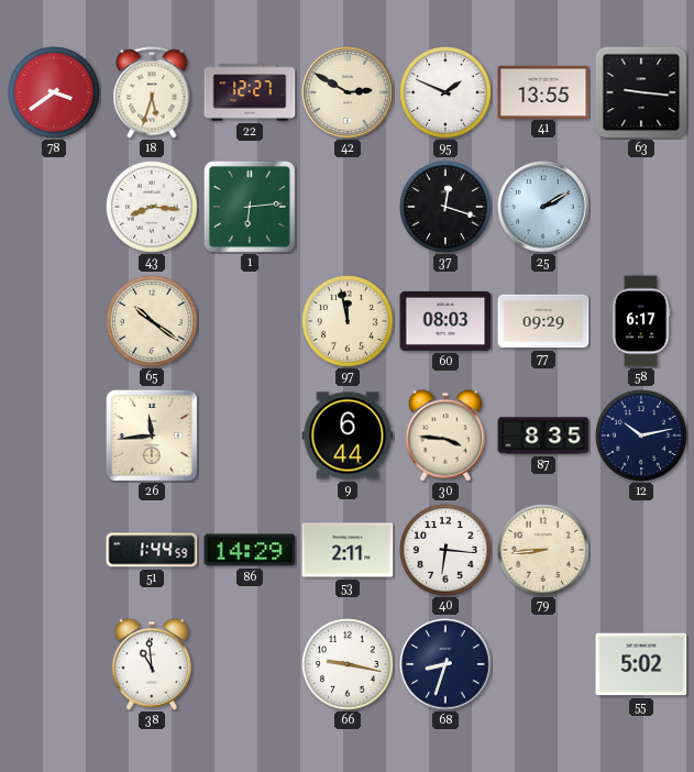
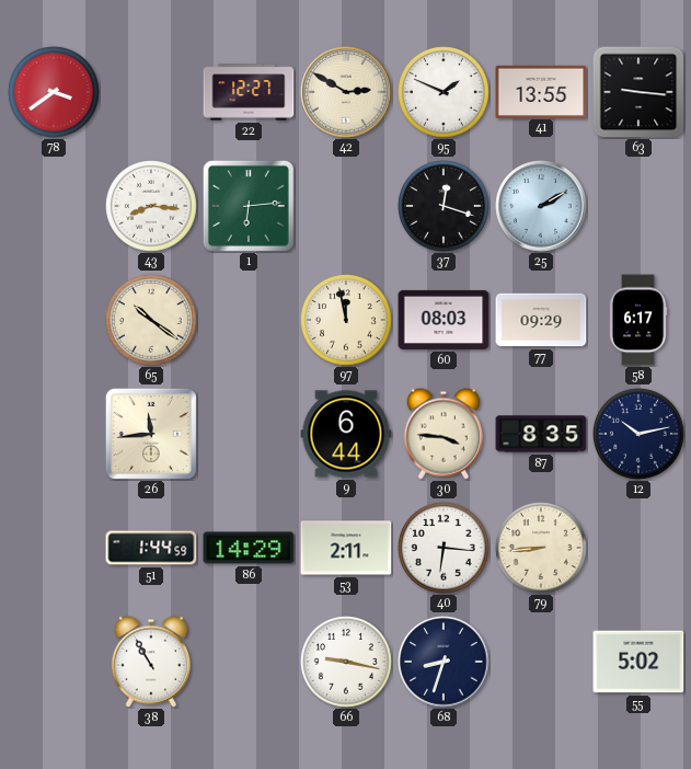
18: 5:33 -> none (152, 92)
38: 10:59 -> 10:55 (151, 662)
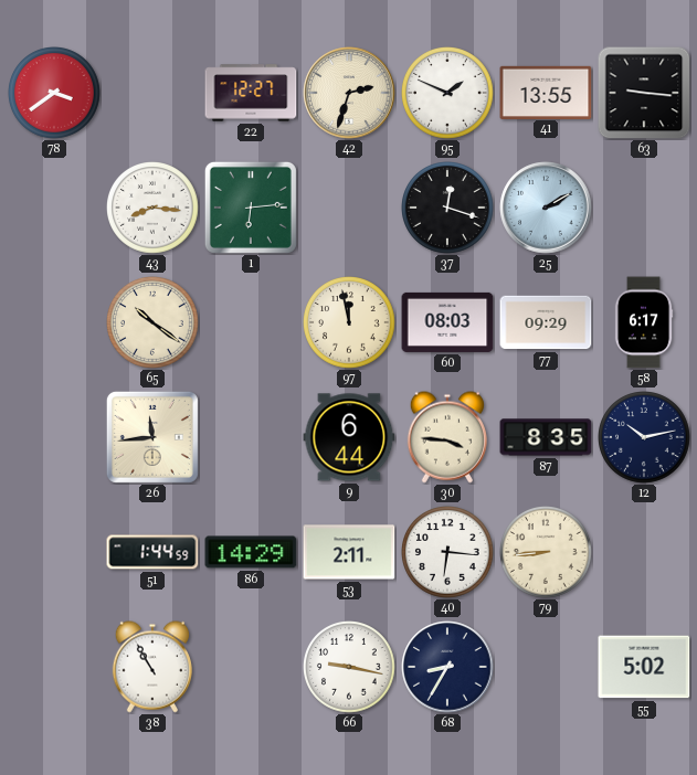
42: 2:50 -> 2:33 (349, 93)
68: 8:33 -> 8:35 (447, 667)
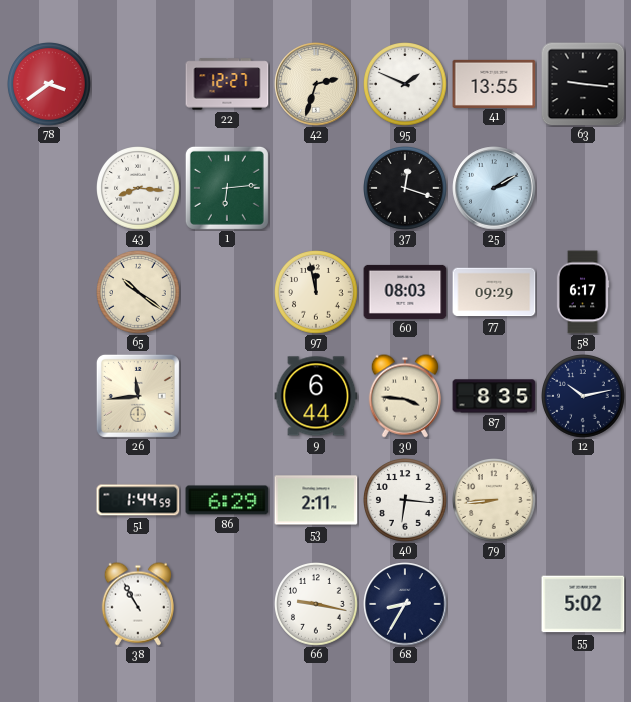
86: 14:29 -> 6:29 (227, 500)
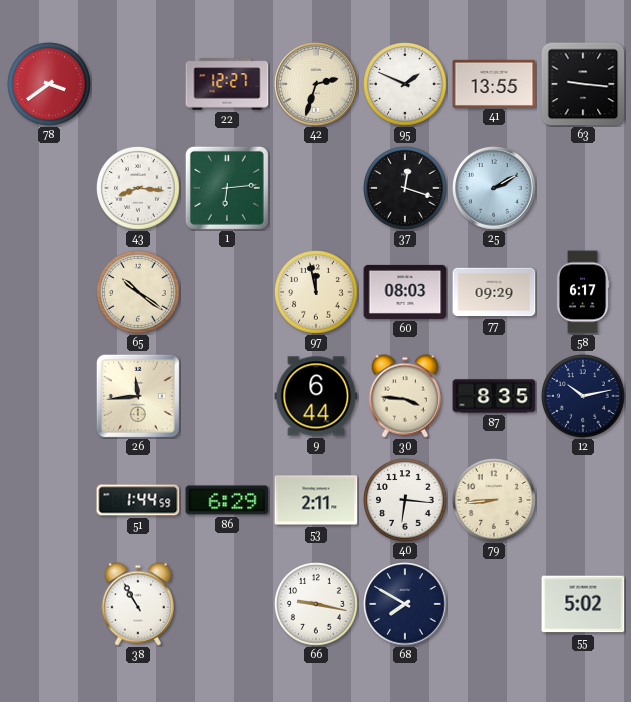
68: 8:35 -> 7:50 (405, 604)
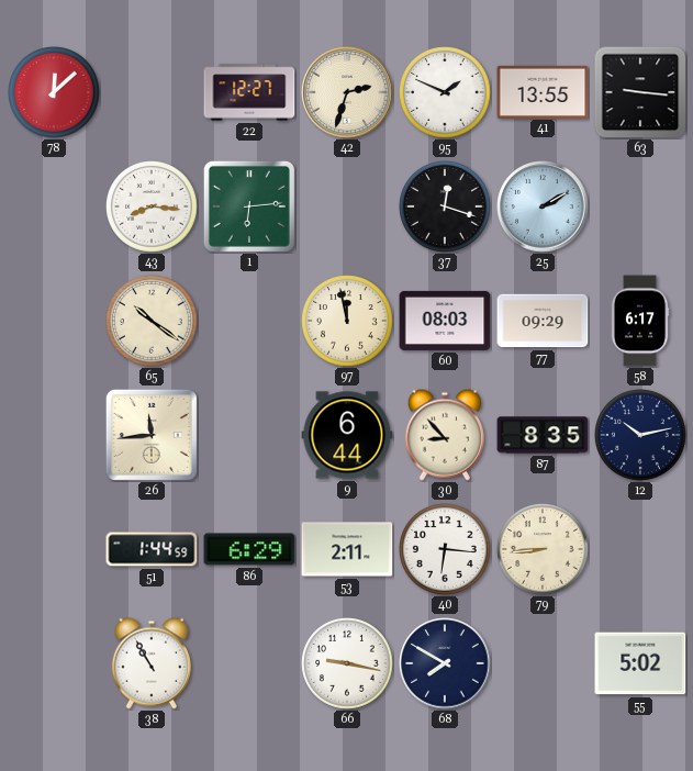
78: 3:39 -> 12:08 (55, 93)
30: 3:46 -> 8:53 (445, 435)
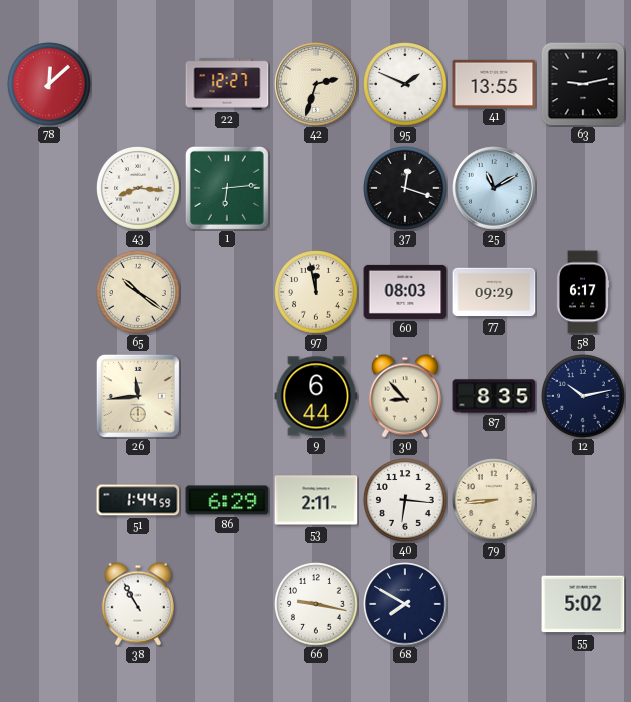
63: 9:16 -> 9:13 (583, 84)
25: 2:10 -> 11:10 (494, 188)
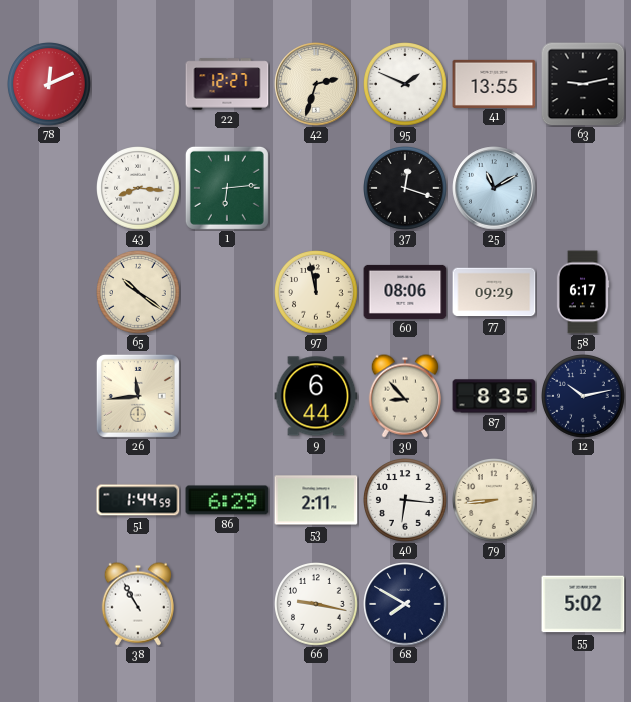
78: 12:08 -> 12:11 (50, 85)
60: 08:03 -> 08:06 (405, 292)
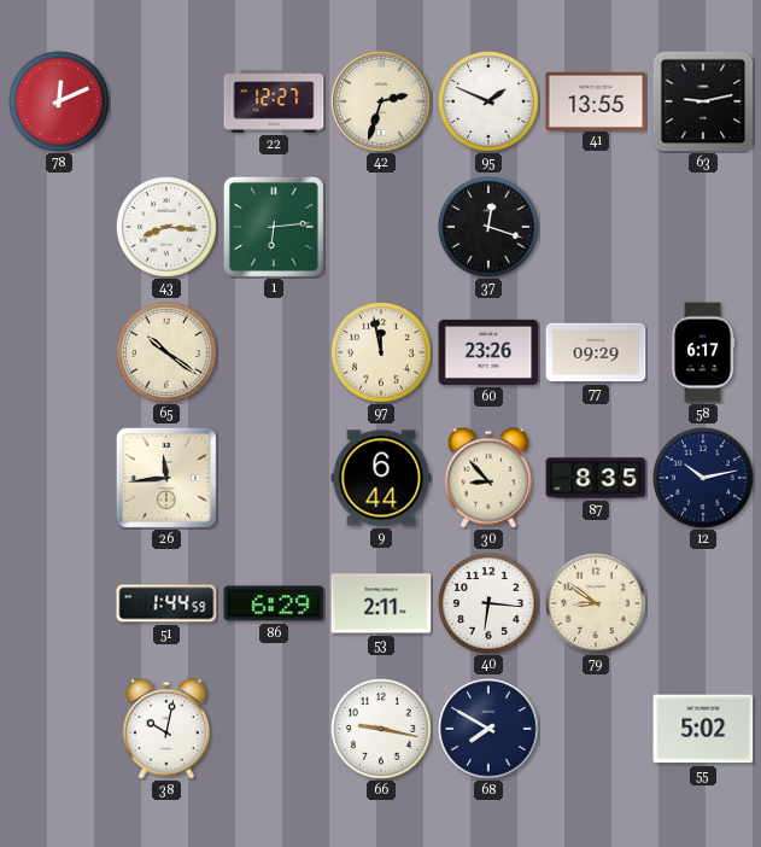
25: 11:10 -> none (494, 188)
60: 08:06 -> 23:26 (488, 352)
79: 8:44 -> 8:51 (597, 604)
38: 10:55 -> 10:02 (166, 729)
